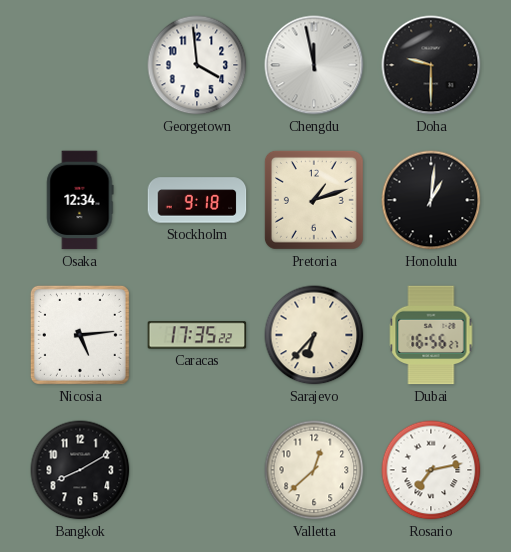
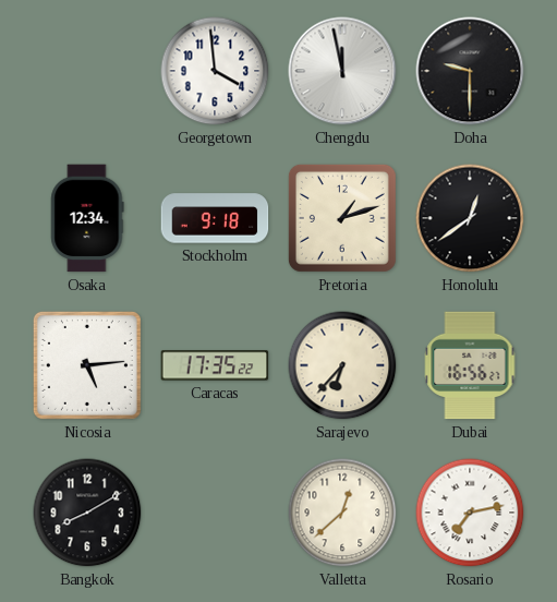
Honolulu: 1:01 -> 12:39 (470, 218)
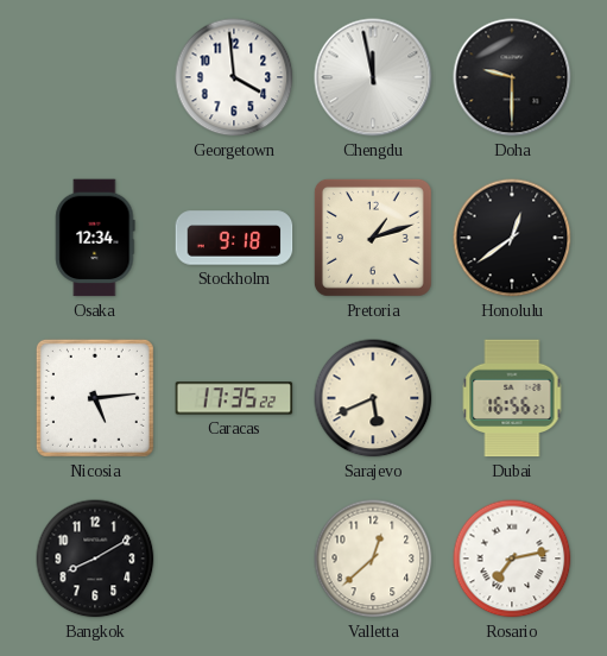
Sarajevo: 6:37 -> 5:41 (373, 398)
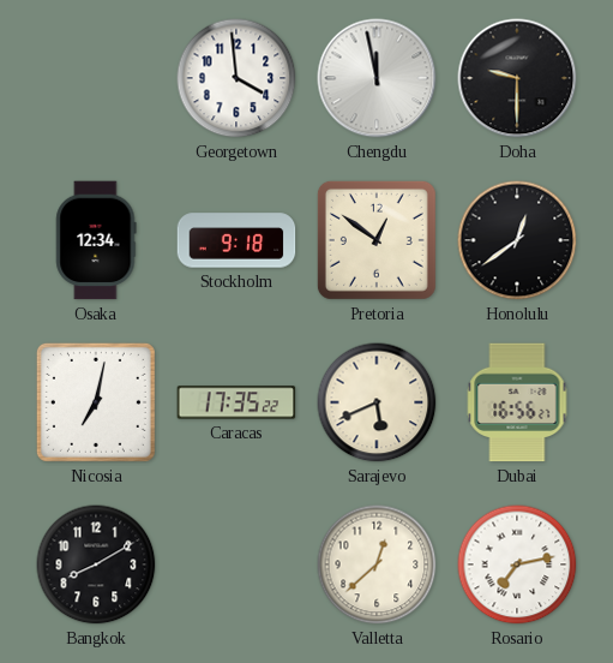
Pretoria: 1:12 -> 12:51 (377, 240)
Nicosia: 5:14 -> 7:02 (96, 402)
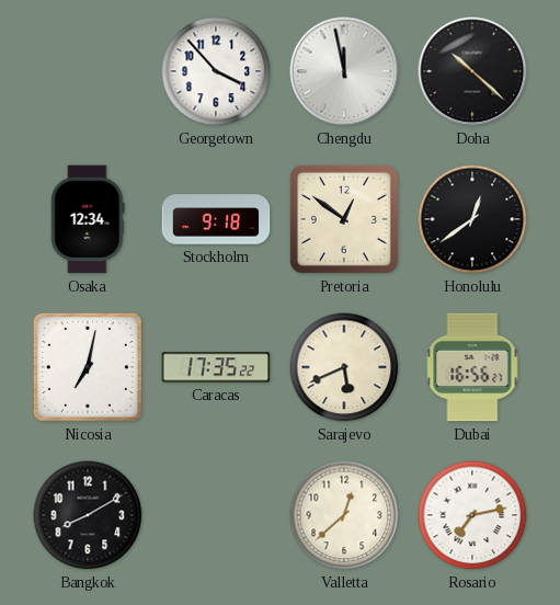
Georgetown: 3:59 -> 3:53 (216, 71)
Doha: 9:30 -> 10:22 (472, 71)
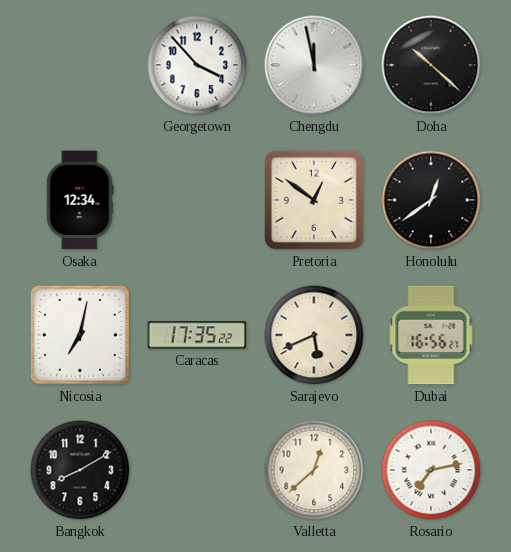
Stockholm: 9:18 -> none (216, 219)
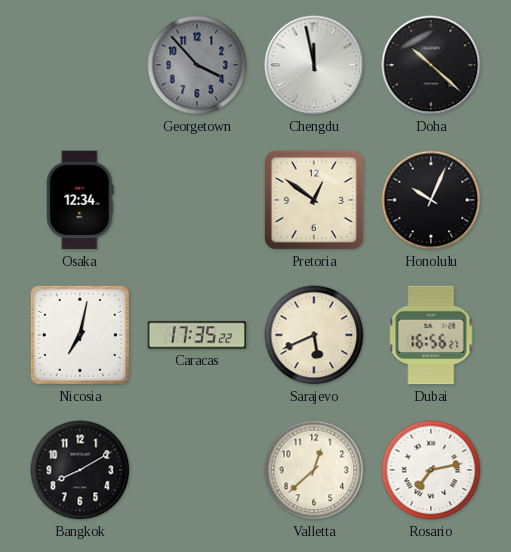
Georgetown dial: white -> grey (197, 65)
Honolulu: 12:39 -> 10:04 (431, 200)
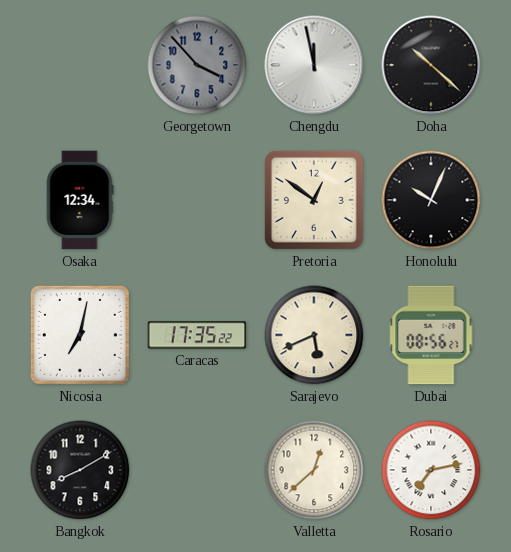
Dubai: 16:56 -> 08:56 (431, 335)
